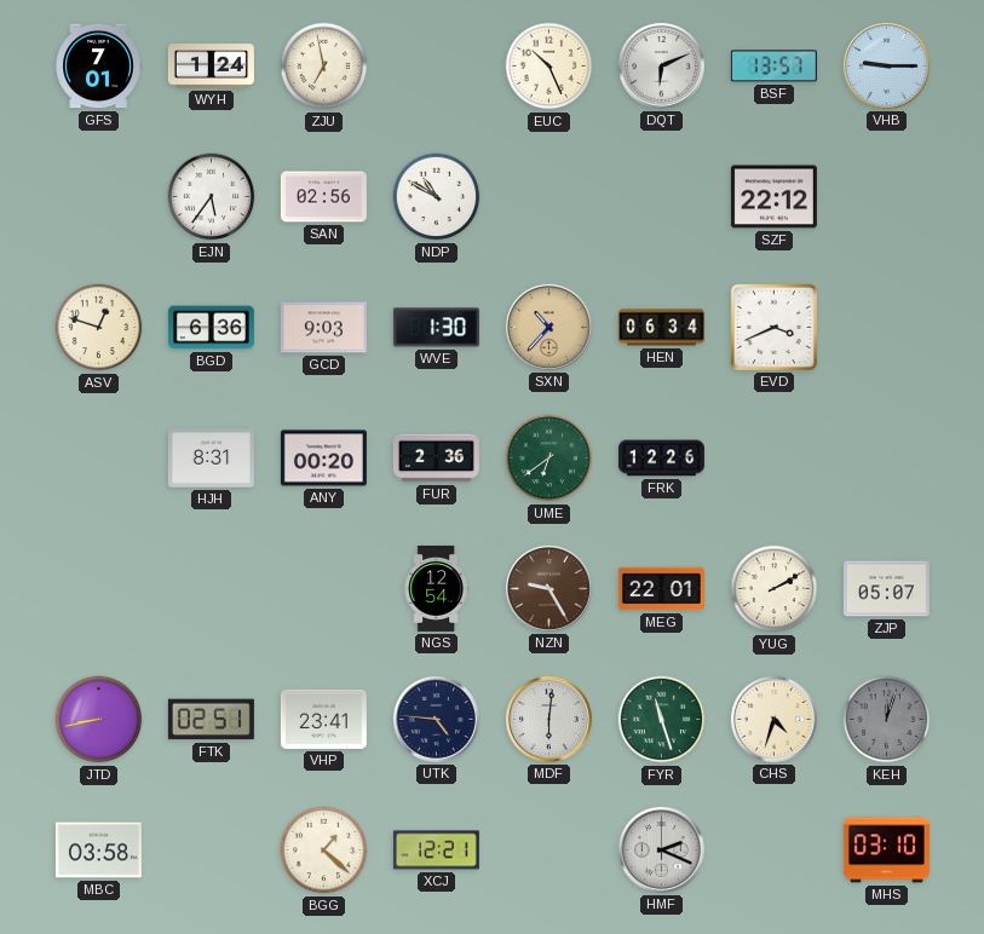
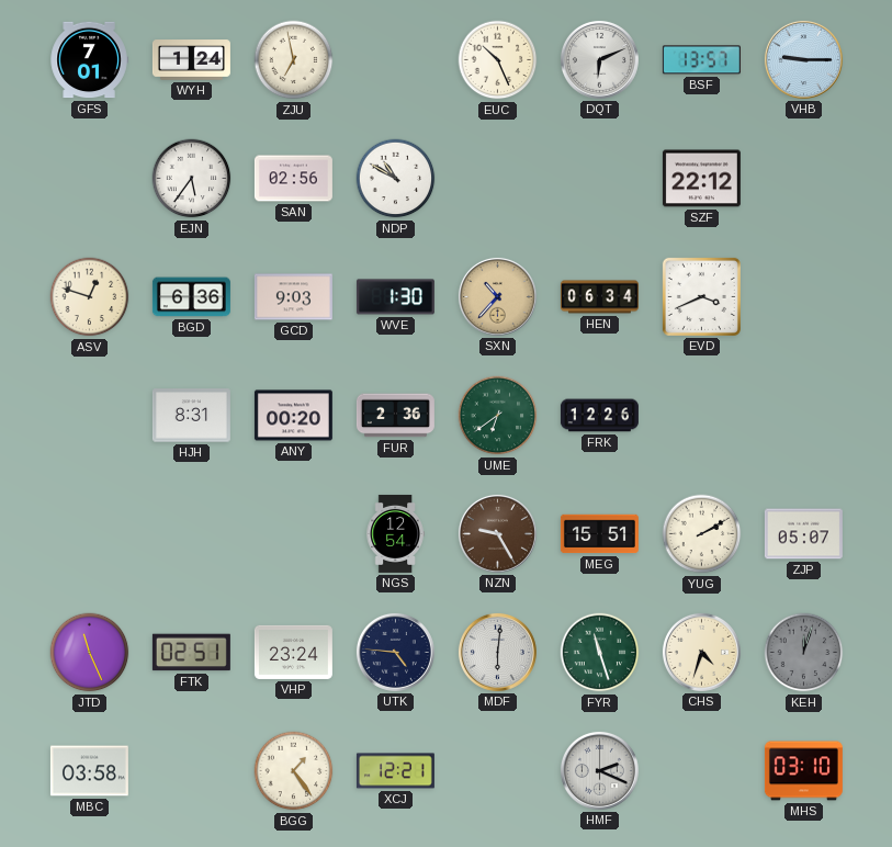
MEG: 22:01 -> 15:51 (599, 534)
JTD: 8:43 -> 11:26 (90, 653)
VHP: 23:41 -> 23:24 (293, 652)
BGG: 1:22 -> 1:24 (294, 771)
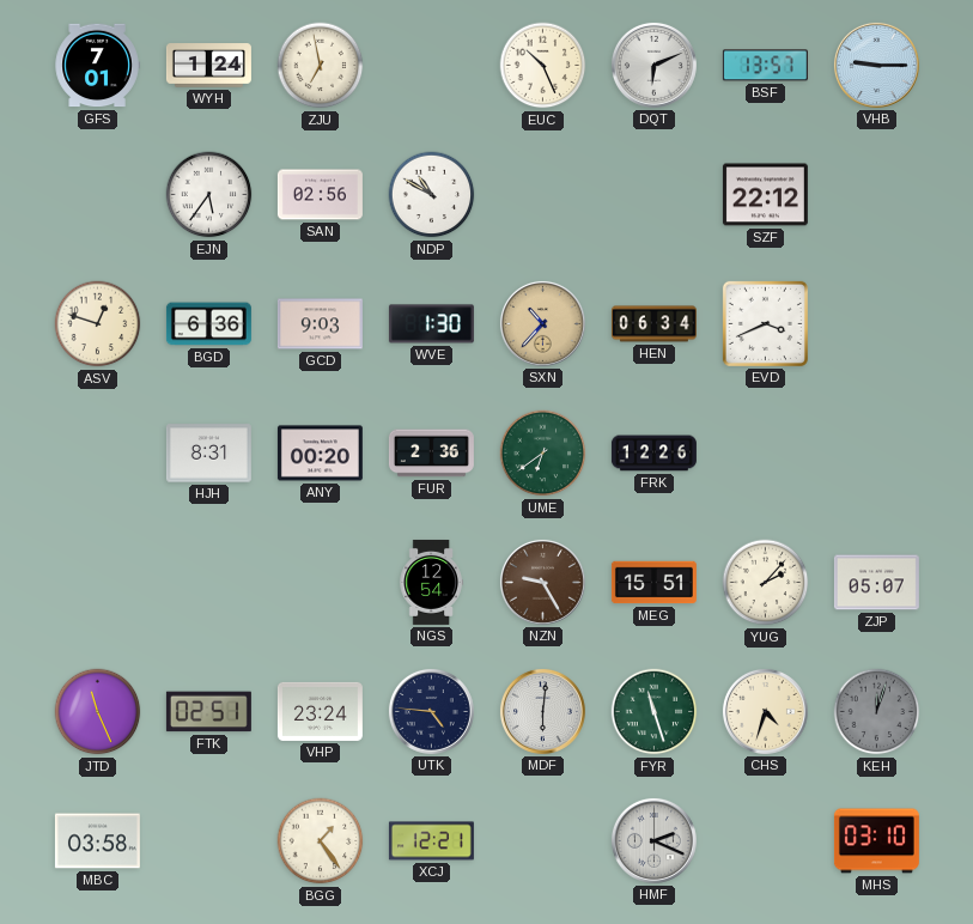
YUG: 2:10 -> 2:07 (766, 583)
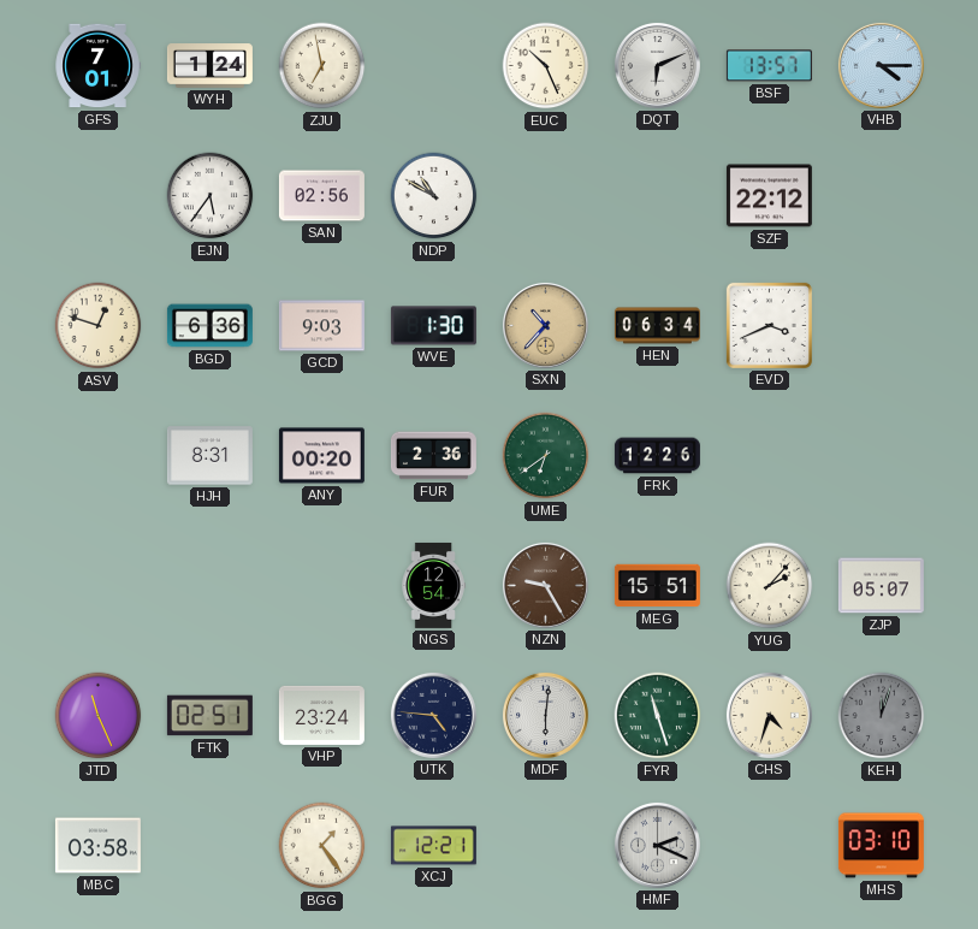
VHB: 9:15 -> 4:15 (881, 65)
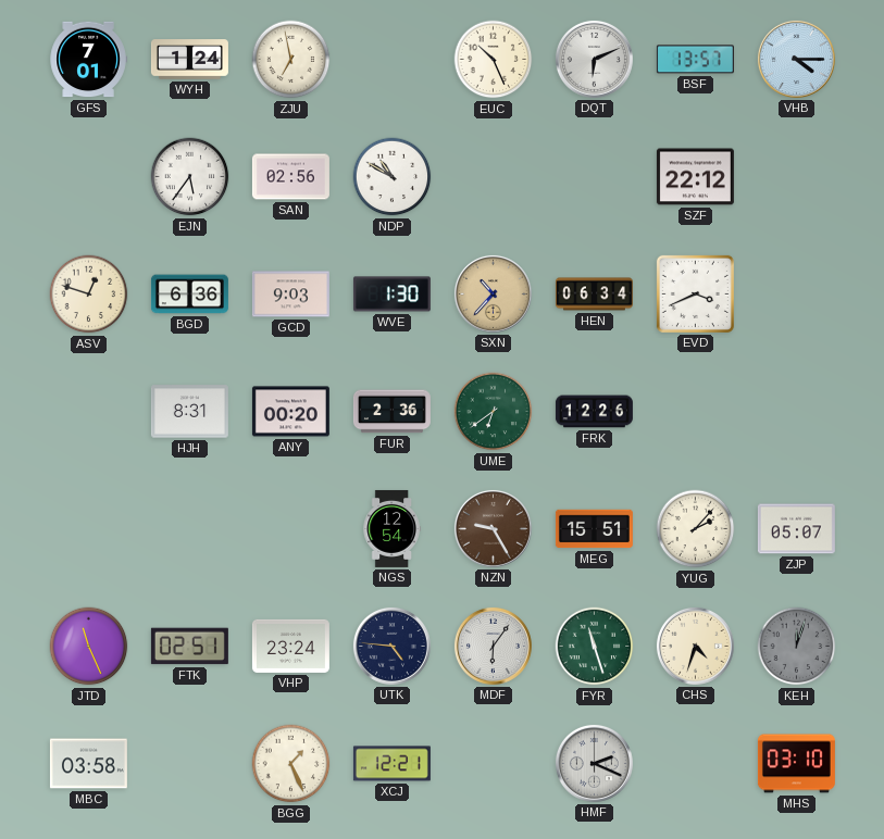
MDF: 6:01 -> 6:06 (493, 646)
BGG: 1:24 -> 1:26 (291, 764)
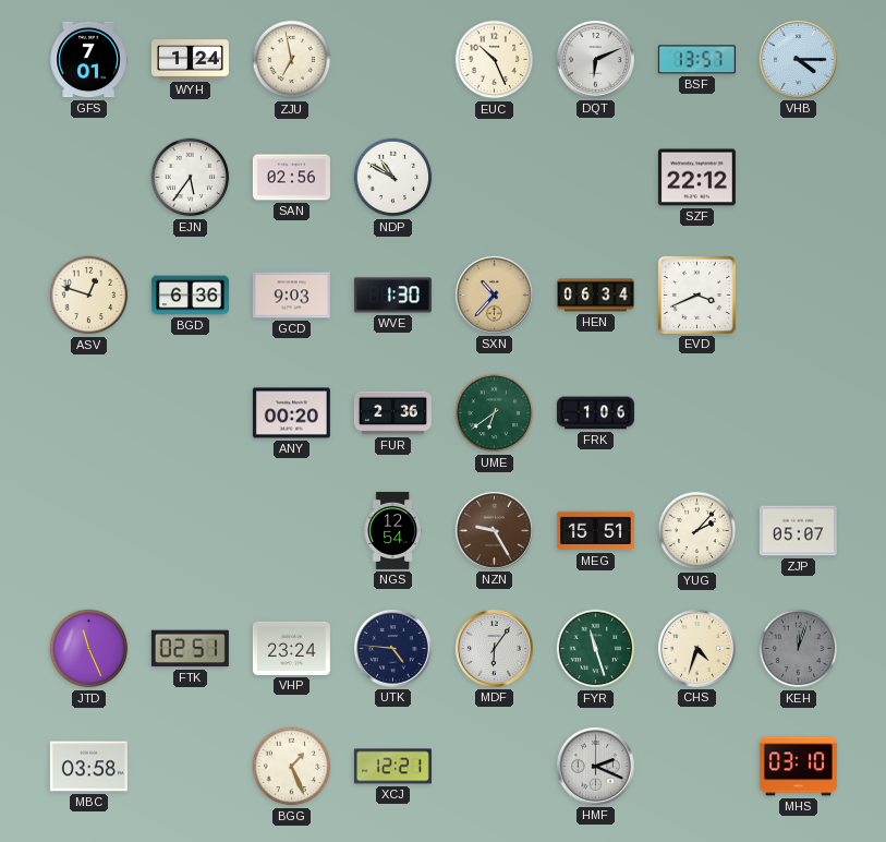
HJH: 8:31 -> none (189, 412)
FRK: 12:26 -> 1:06 (595, 413)
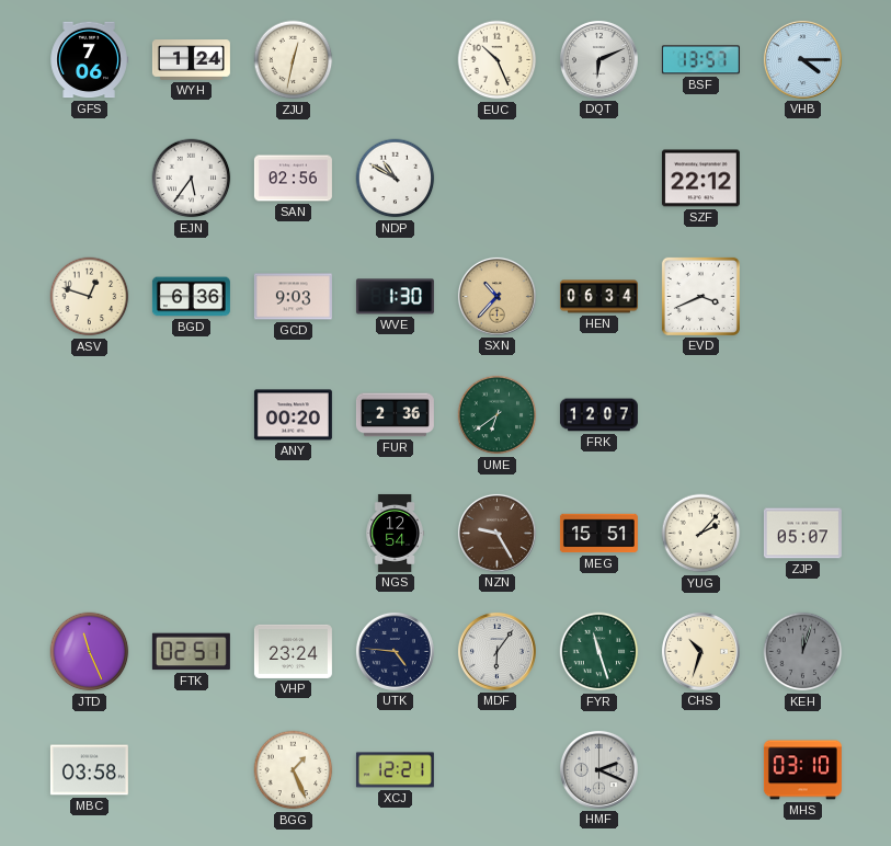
GFS: 7:01 -> 7:06 (89, 60)
ZJU: 6:58 -> 12:32 (294, 60)
FRK: 1:06 -> 12:07 (598, 415)
CHS: 4:33 -> 10:33 (700, 651)
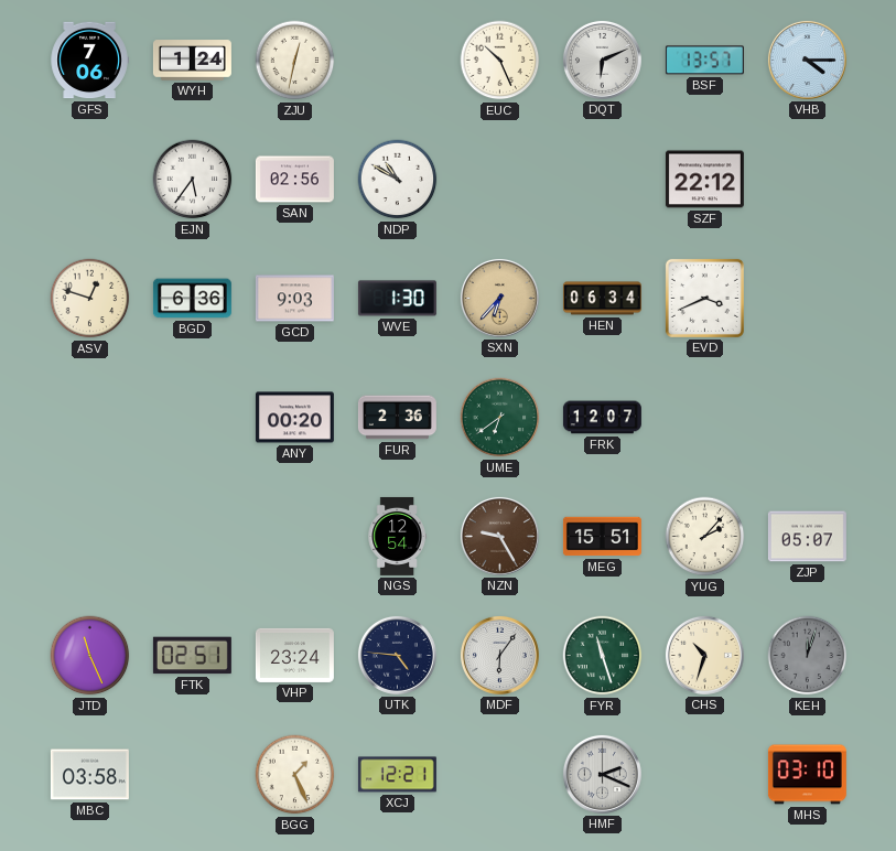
SXN: 10:37 -> 6:37 (499, 298)
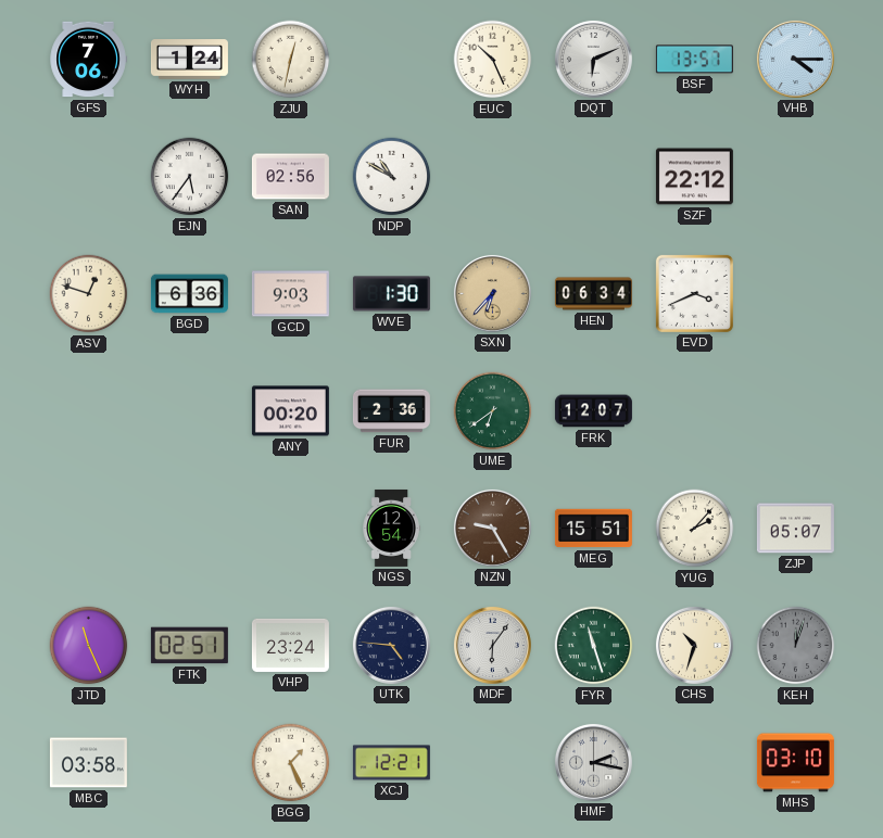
HMF: 2:19 -> 2:17 (593, 762)
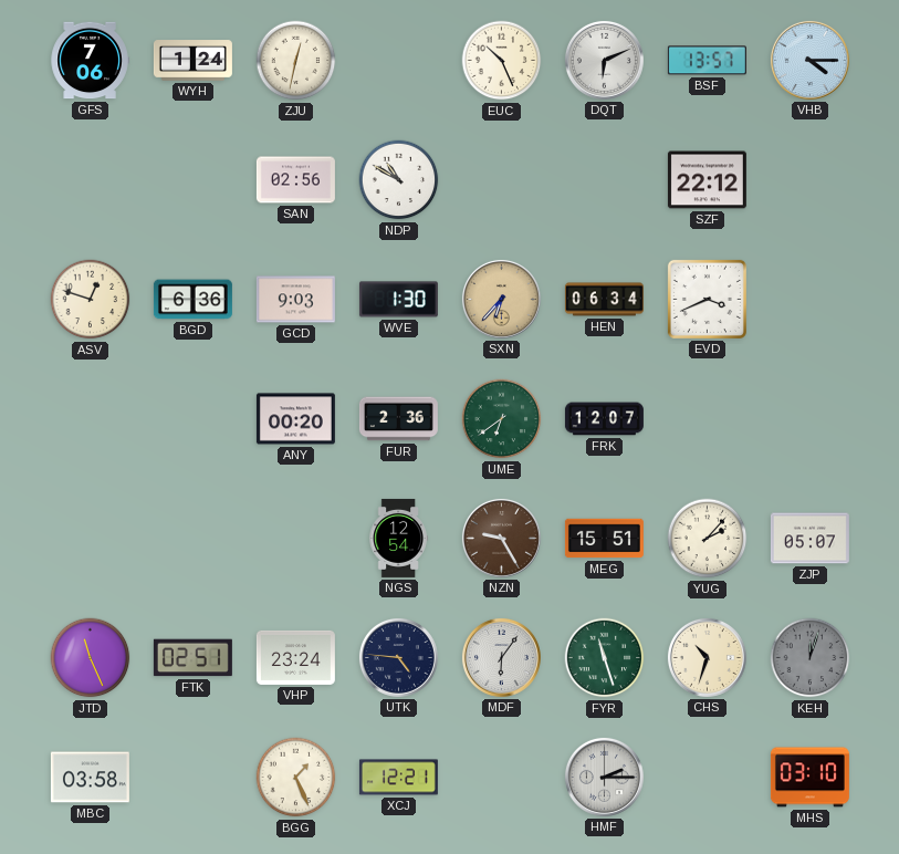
EJN: 5:36 -> none (190, 177)
HMF: 2:17 -> 2:15 (604, 777)
